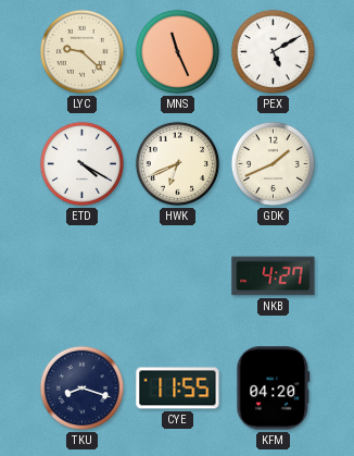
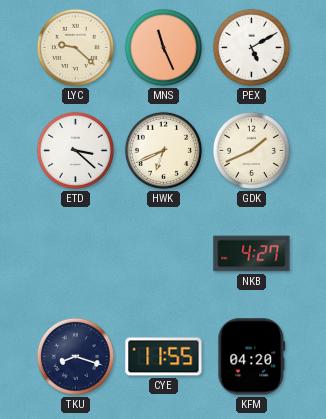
ETD: 4:20 -> 3:22 (75, 150)
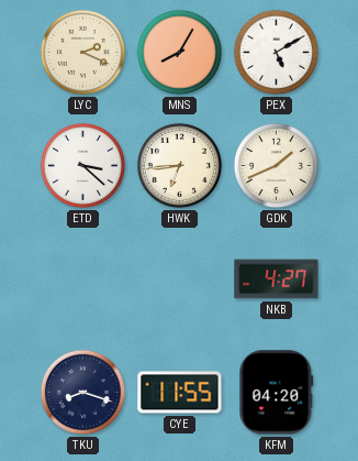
LYC: 9:22 -> 2:19 (82, 52)
MNS: 11:26 -> 8:05 (179, 52)
HWK: 6:41 -> 6:44 (179, 165)
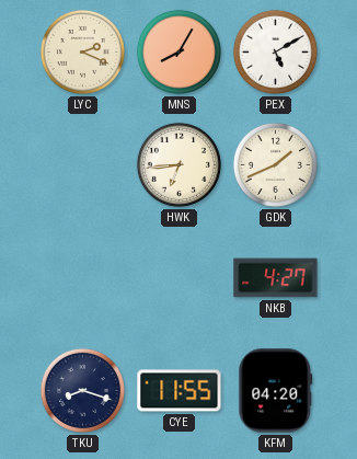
ETD: 3:22 -> none (82, 165)
